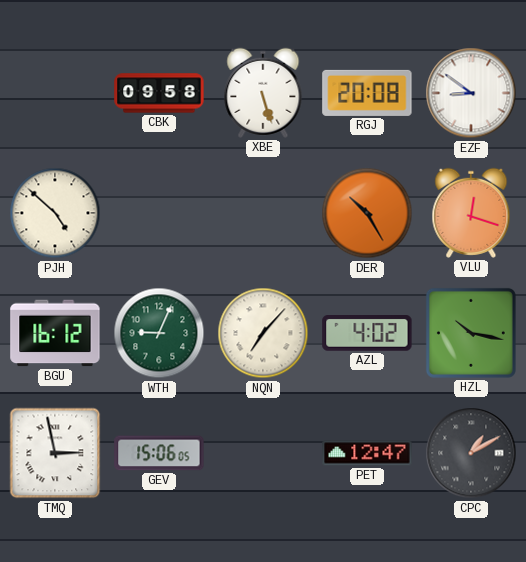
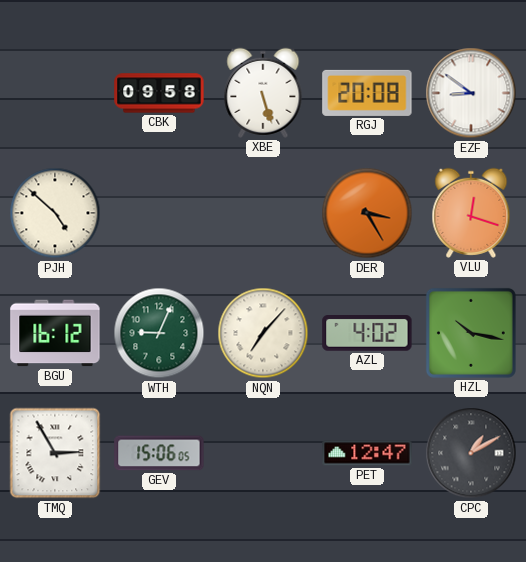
DER: 10:25 -> 3:25 (367, 213)
TMQ: 2:58 -> 2:55 (55, 453)
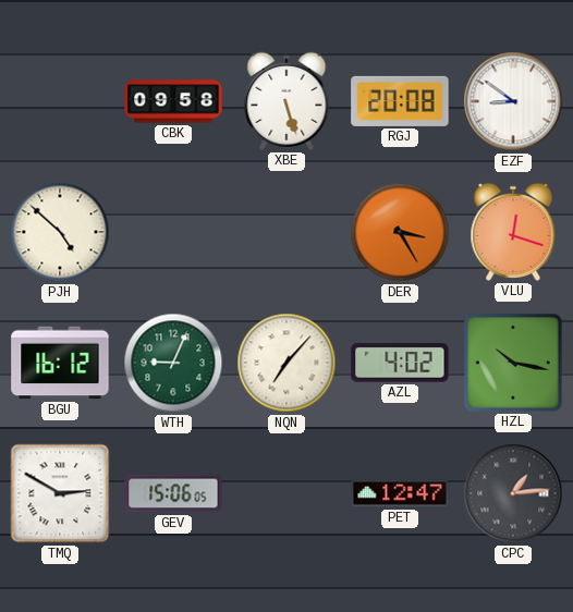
TMQ: 2:55 -> 2:50 (60, 493)
CPC: 1:10 -> 1:14 (513, 493)
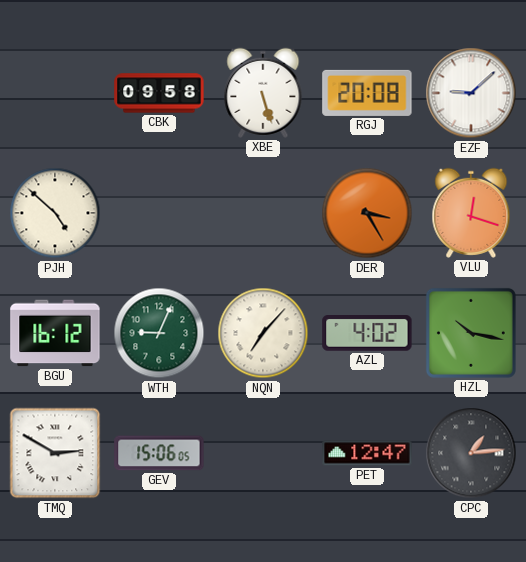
EZF: 8:51 -> 9:08 (471, 93)
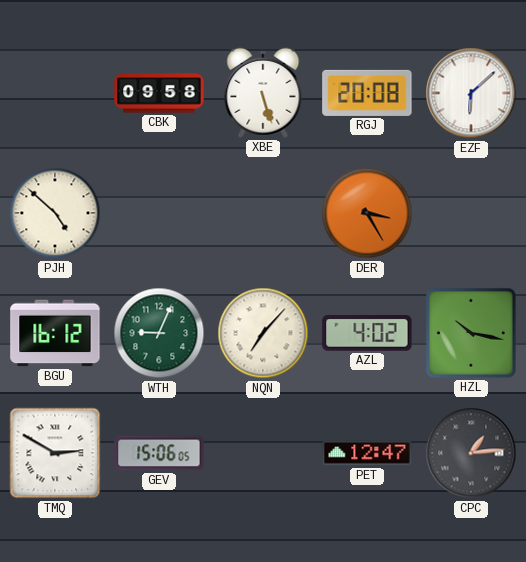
EZF: 9:08 -> 6:08 (471, 93)
VLU: 12:18 -> none (471, 213)
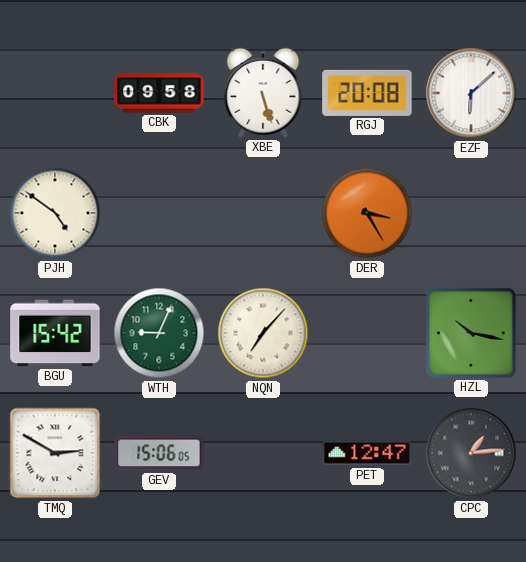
PJH: 4:52 -> 4:51 (55, 213)
BGU: 16:12 -> 15:42 (55, 333)
AZL: 4:02 -> none (367, 334)
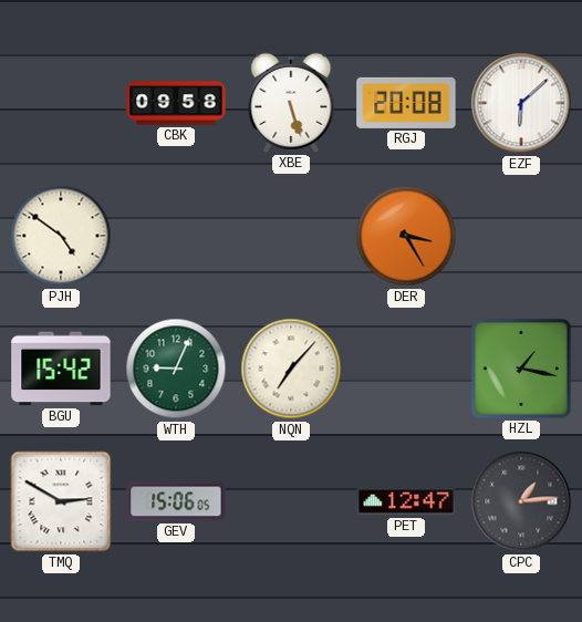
HZL: 10:17 -> 1:17 (521, 369)
